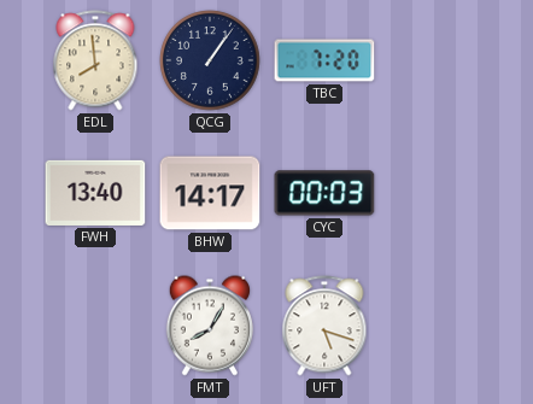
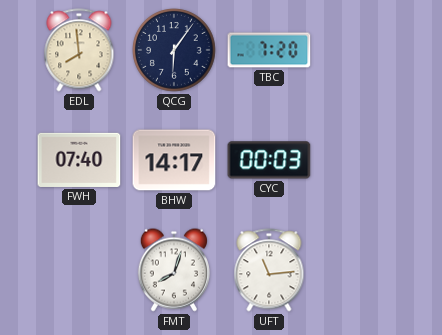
QCG: 1:06 -> 6:06 (174, 50)
FWH: 13:40 -> 07:40 (79, 160)
FMT: 8:05 -> 8:03 (174, 270)
UFT: 5:18 -> 11:14 (269, 270)
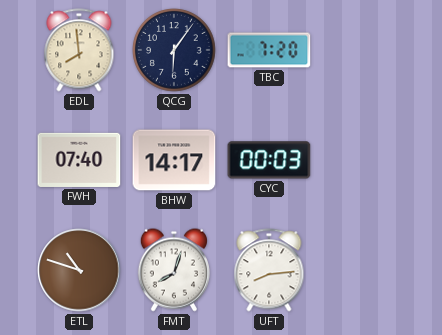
ETL: none -> 10:48 (79, 270)
UFT: 11:14 -> 8:14 (269, 270)
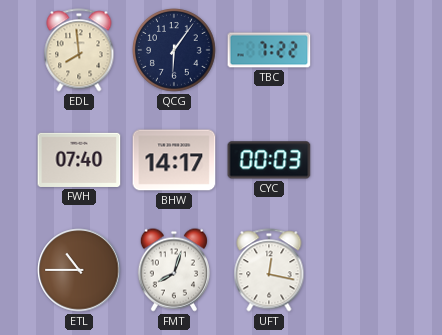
TBC: 7:20 -> 7:22 (269, 50)
ETL: 10:48 -> 10:45 (79, 270)
UFT: 8:14 -> 12:17 (269, 270)
